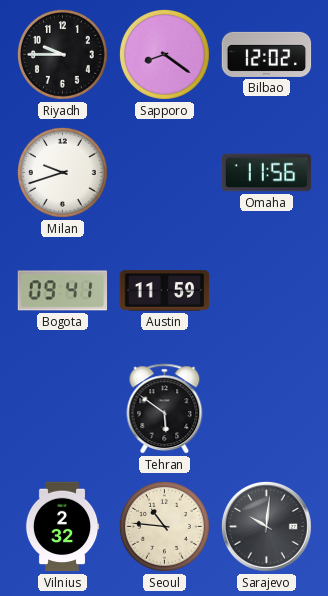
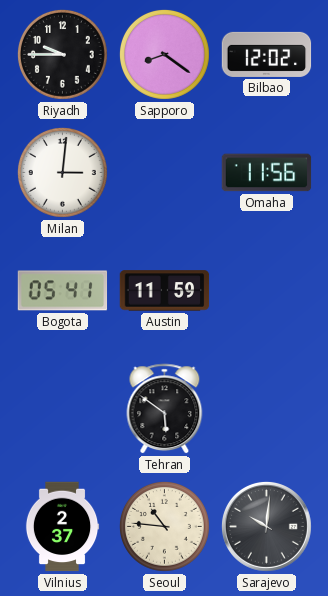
Milan: 9:42 -> 3:01 (62, 172)
Bogota: 09:41 -> 05:41 (63, 291)
Vilnius: 2:32 -> 2:37 (62, 527)
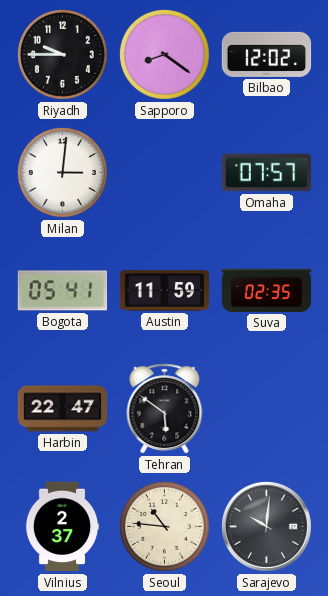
Omaha: 11:56 -> 07:57 (267, 173)
Suva: none -> 02:35 (267, 290)
Harbin: none -> 22:47 (63, 409)
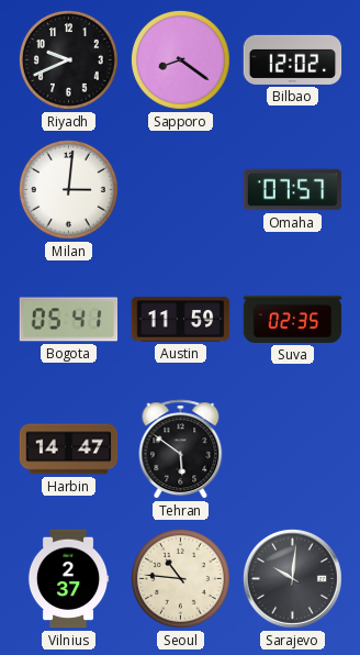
Riyadh: 9:45 -> 9:41 (68, 59)
Harbin: 22:47 -> 14:47 (69, 449)
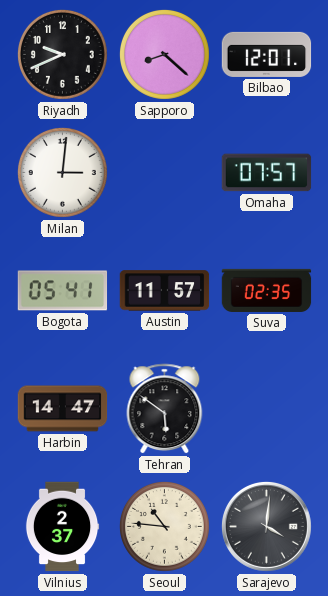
Sapporo: 8:21 -> 8:22 (164, 54)
Bilbao: 12:02 -> 12:01 (267, 54)
Austin: 11:59 -> 11:57 (165, 291)
Sarajevo: 10:01 -> 4:01 (266, 526)
